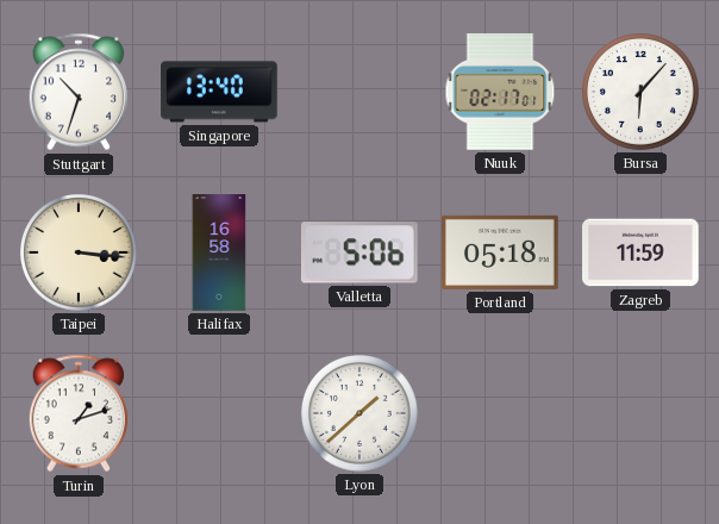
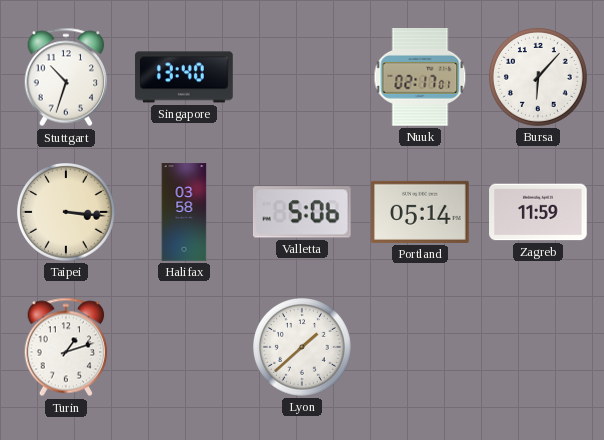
Halifax: 16:58 -> 03:58 (184, 212)
Portland: 05:18 -> 05:14 (420, 212)
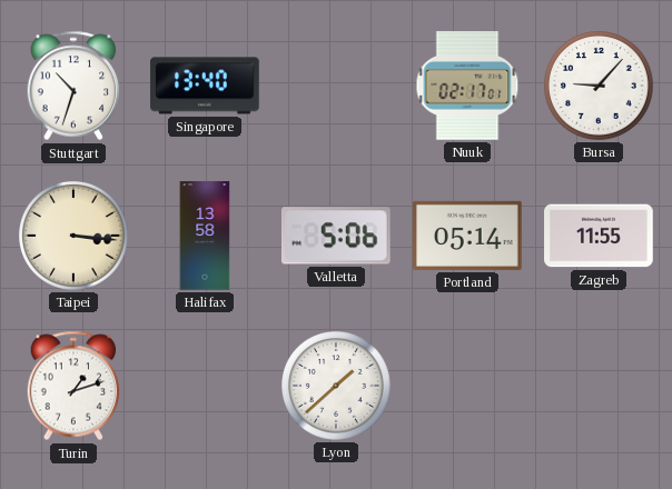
Bursa: 6:07 -> 9:07 (600, 87)
Halifax: 03:58 -> 13:58 (205, 236)
Zagreb: 11:59 -> 11:55 (599, 236)
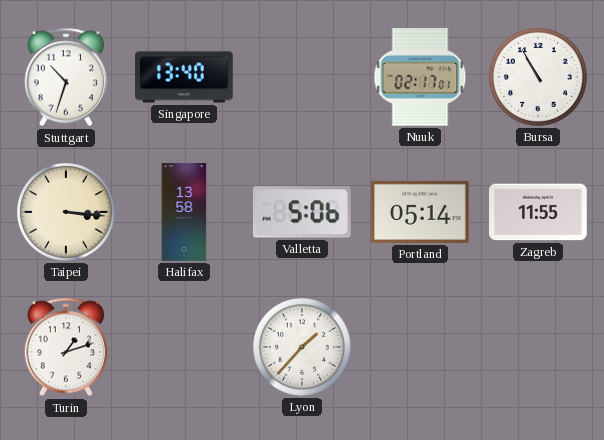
Bursa: 9:07 -> 10:55 (539, 78)
Lyon: 1:38 -> 1:37 (303, 348)
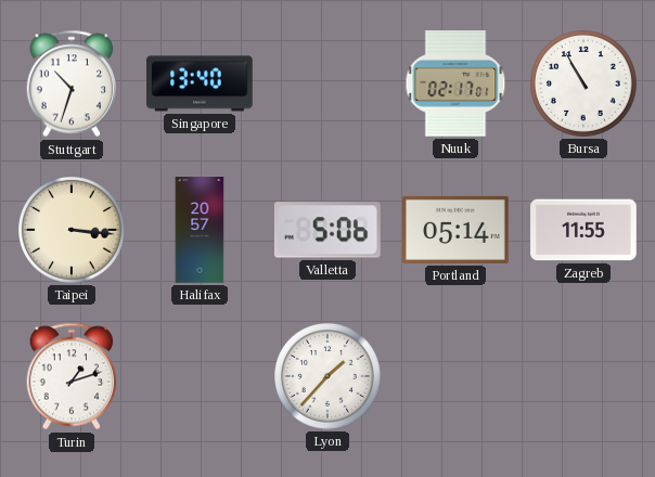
Halifax: 13:58 -> 20:57 (200, 230)
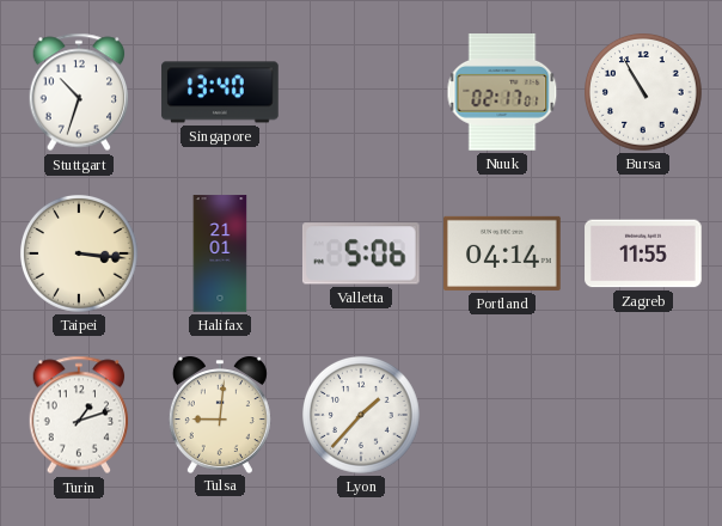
Halifax: 20:57 -> 21:01 (220, 253)
Portland: 05:14 -> 04:14 (502, 253)
Tulsa: none -> 9:01 (220, 415)
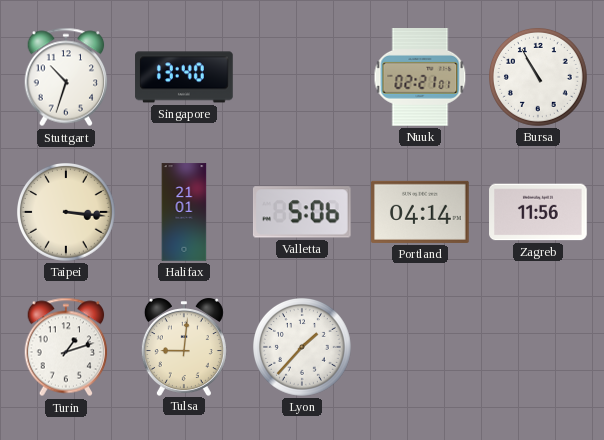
Nuuk: 02:17 -> 02:21 (420, 78)
Zagreb: 11:55 -> 11:56 (538, 212)
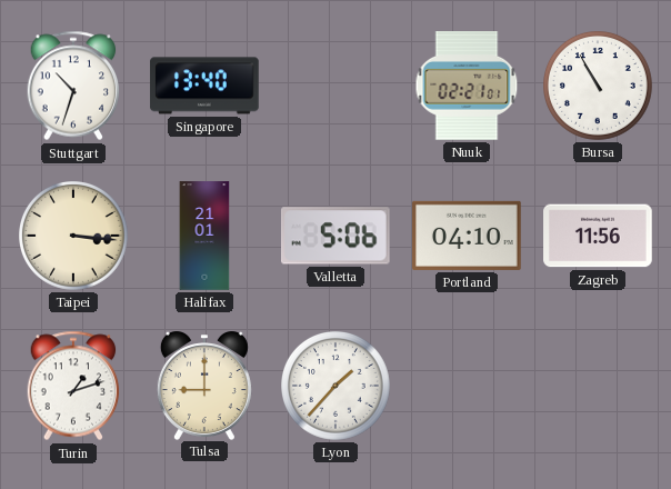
Portland: 04:14 -> 04:10 (467, 236)
Tulsa: 9:01 -> 9:00 (204, 386)
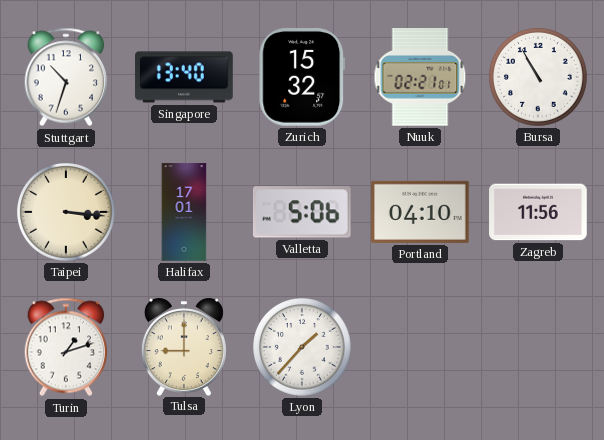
Zurich: none -> 15:32 (302, 78)
Halifax: 21:01 -> 17:01 (184, 212)
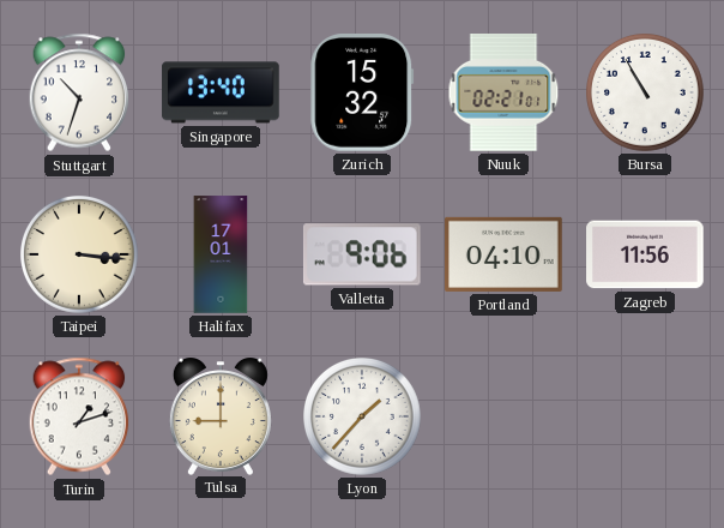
Valletta: 5:06 -> 9:06 (362, 254)
